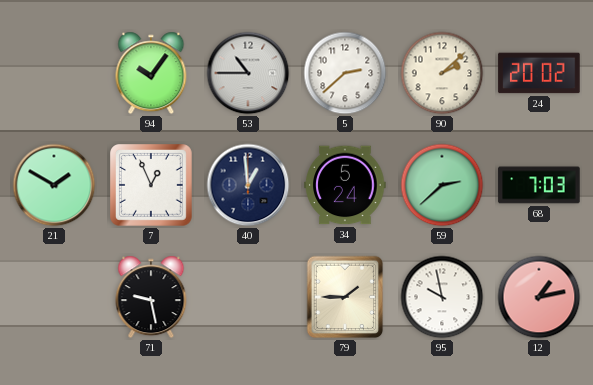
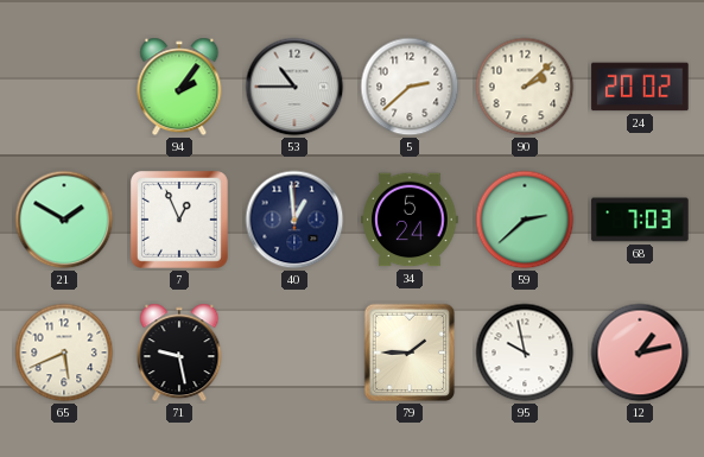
94: 10:06 -> 2:06 (179, 87)
65: none -> 5:41 (64, 353)
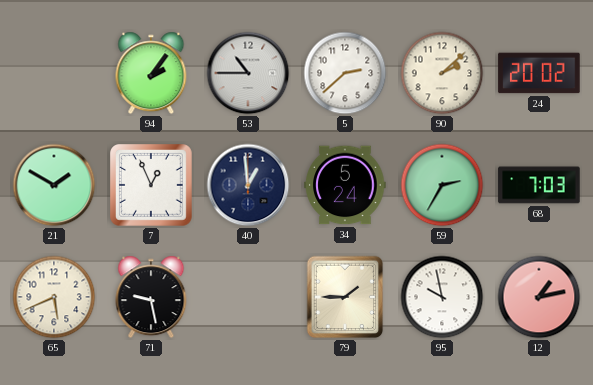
59: 2:38 -> 2:35 (442, 185)
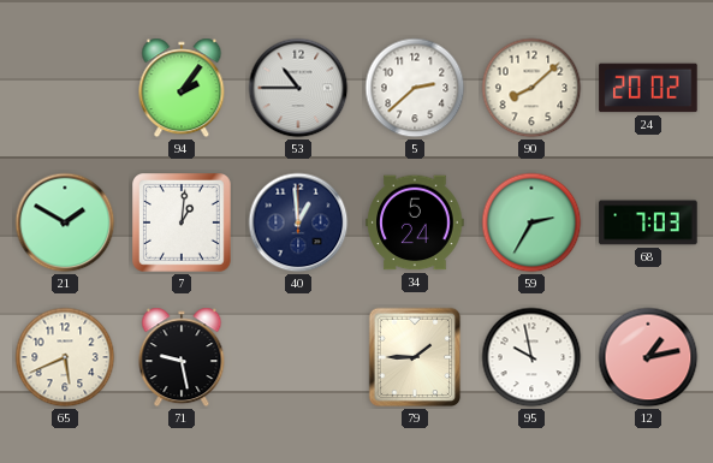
90: 2:08 -> 8:08 (531, 88)
7: 12:56 -> 1:01 (183, 224)
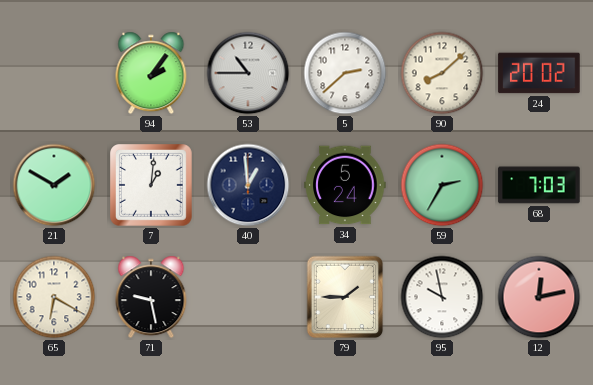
65: 5:41 -> 6:20 (54, 297)
12: 1:13 -> 12:13 (539, 297)
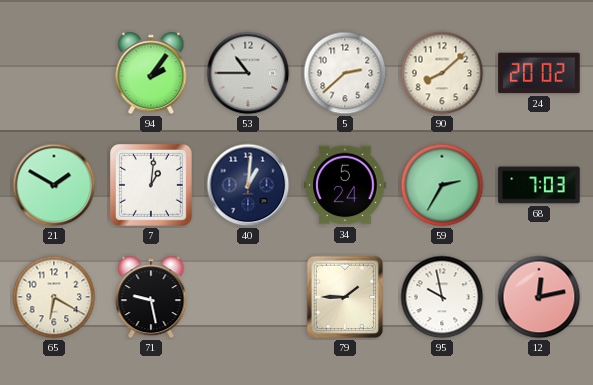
40: 12:59 -> 1:01 (248, 185)
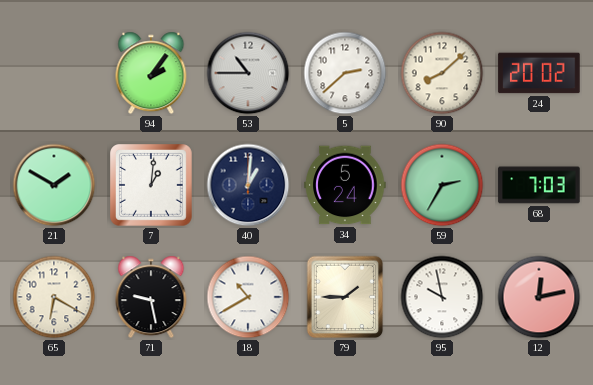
18: none -> 10:40 (248, 297)
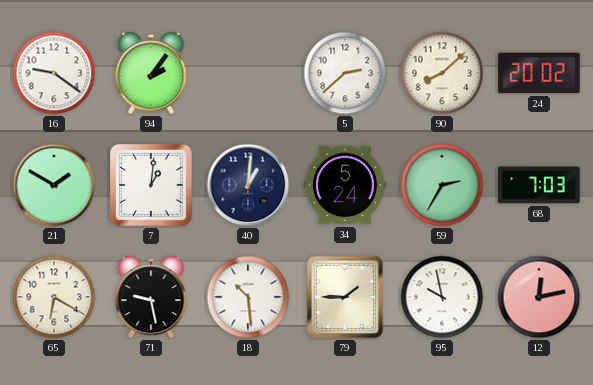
16: none -> 9:21 (54, 73)
53: 10:45 -> none (248, 73)
18: 10:40 -> 10:29 (248, 297)
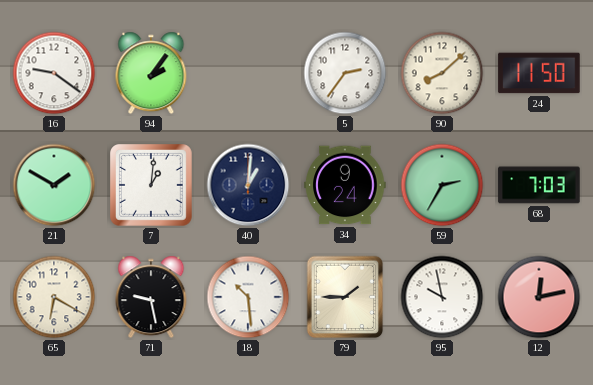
5: 2:38 -> 2:36 (345, 73)
24: 20:02 -> 11:50 (539, 73)
34: 5:24 -> 9:24 (345, 185)
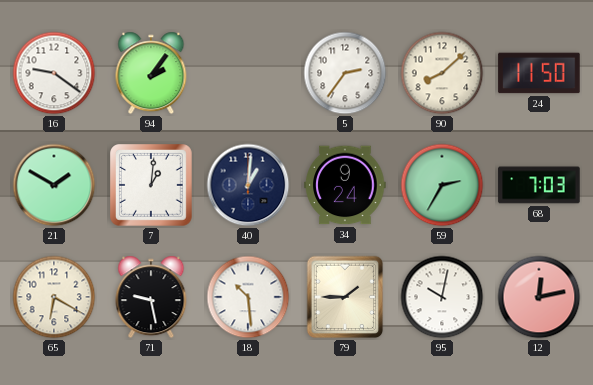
95: 9:58 -> 10:02 (442, 297)
